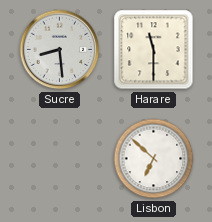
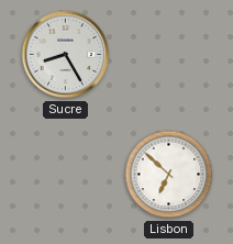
Sucre: 8:29 -> 8:25 (66, 55)
Harare: 11:30 -> none (154, 50)
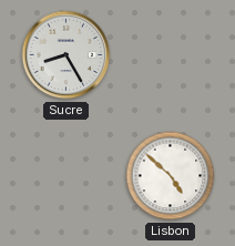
Lisbon: 6:52 -> 4:52 (171, 176)
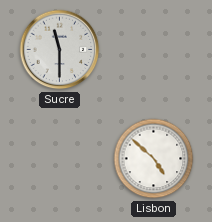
Sucre: 8:25 -> 11:30 (60, 50)
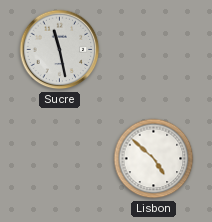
Sucre: 11:30 -> 11:28 (60, 50)
